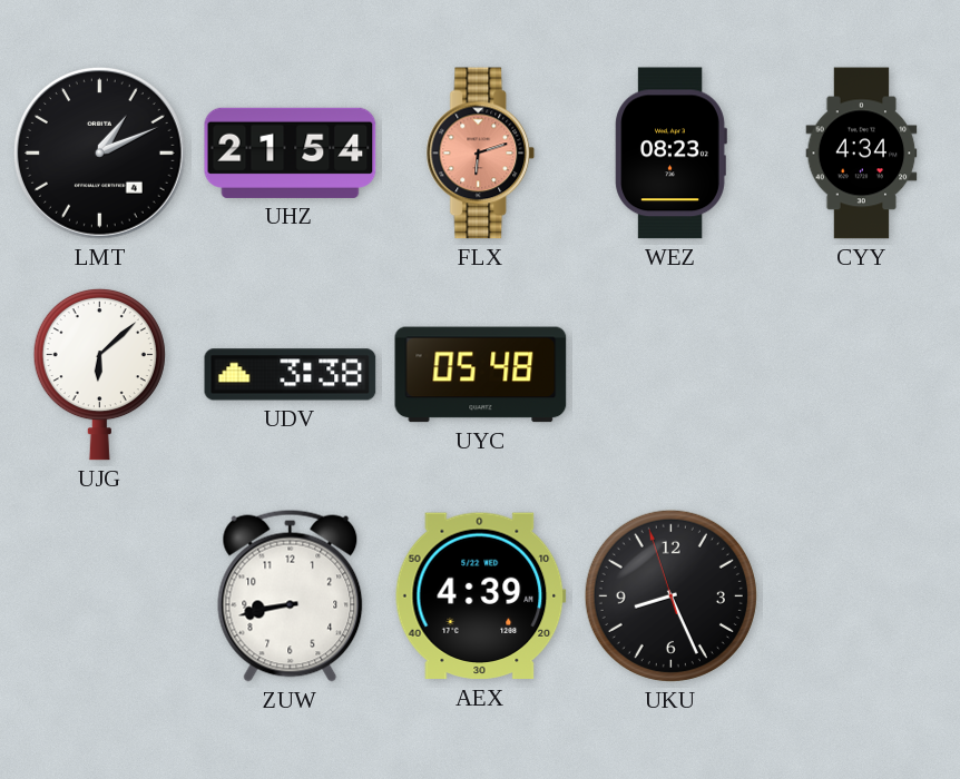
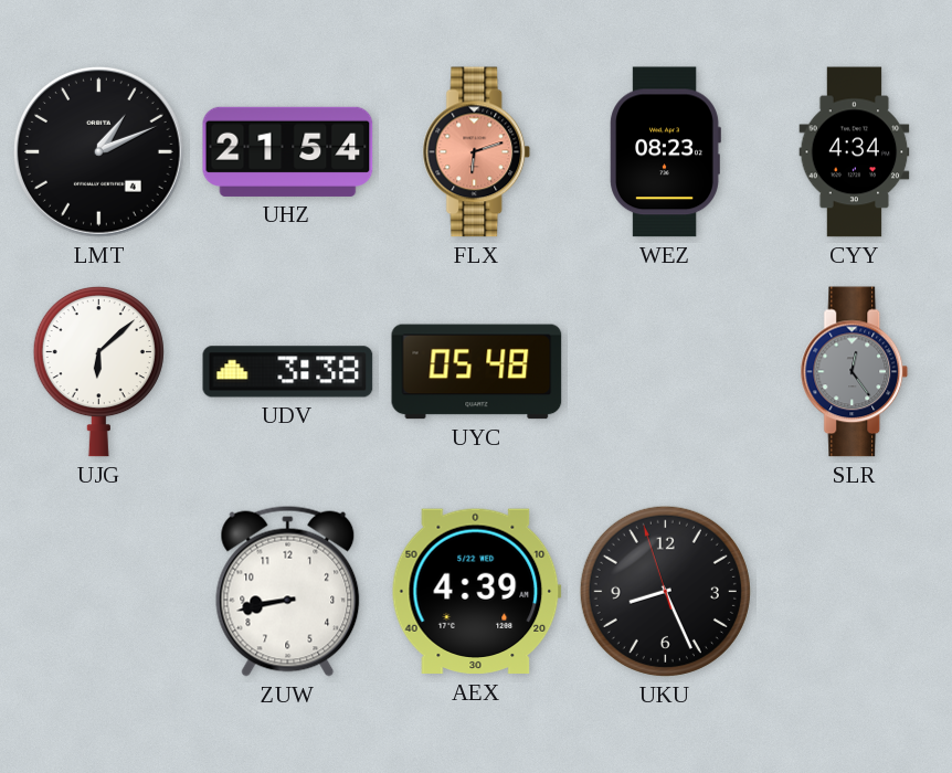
SLR: none -> 12:24 (855, 372)
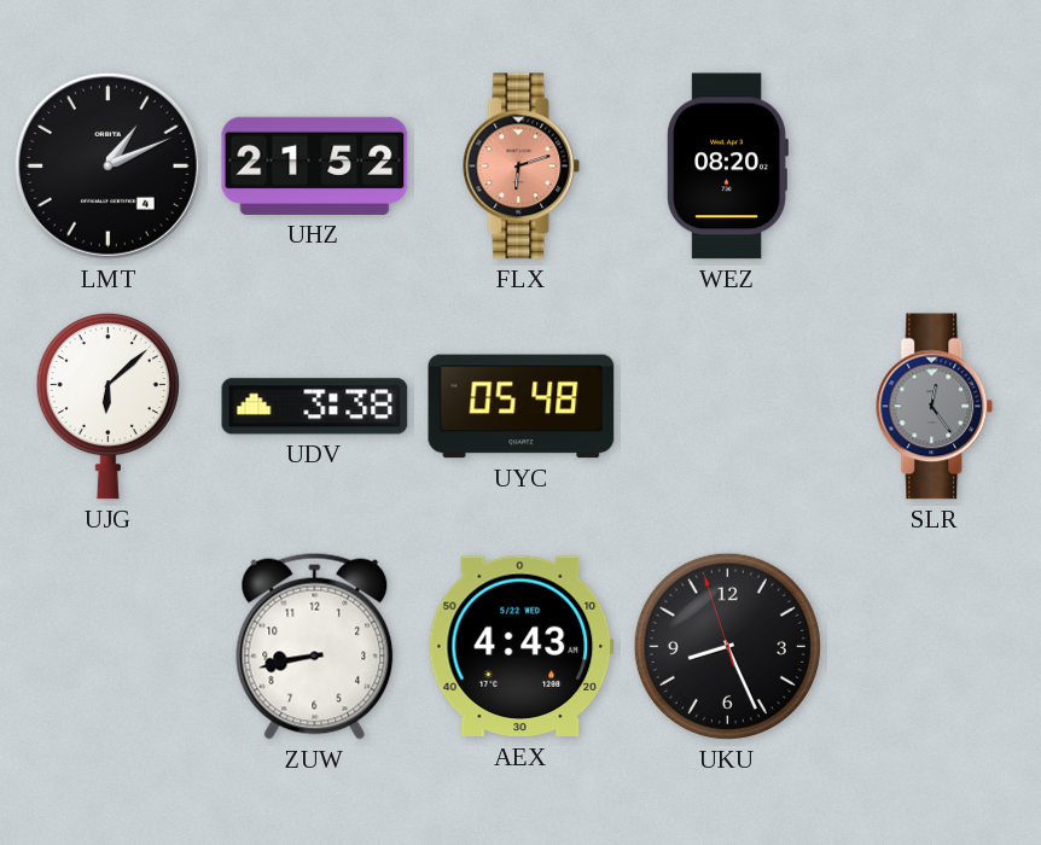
UHZ: 21:54 -> 21:52 (315, 165)
WEZ: 08:23 -> 08:20 (727, 167)
CYY: 4:34 -> none (855, 152)
AEX: 4:39 -> 4:43 (520, 647)
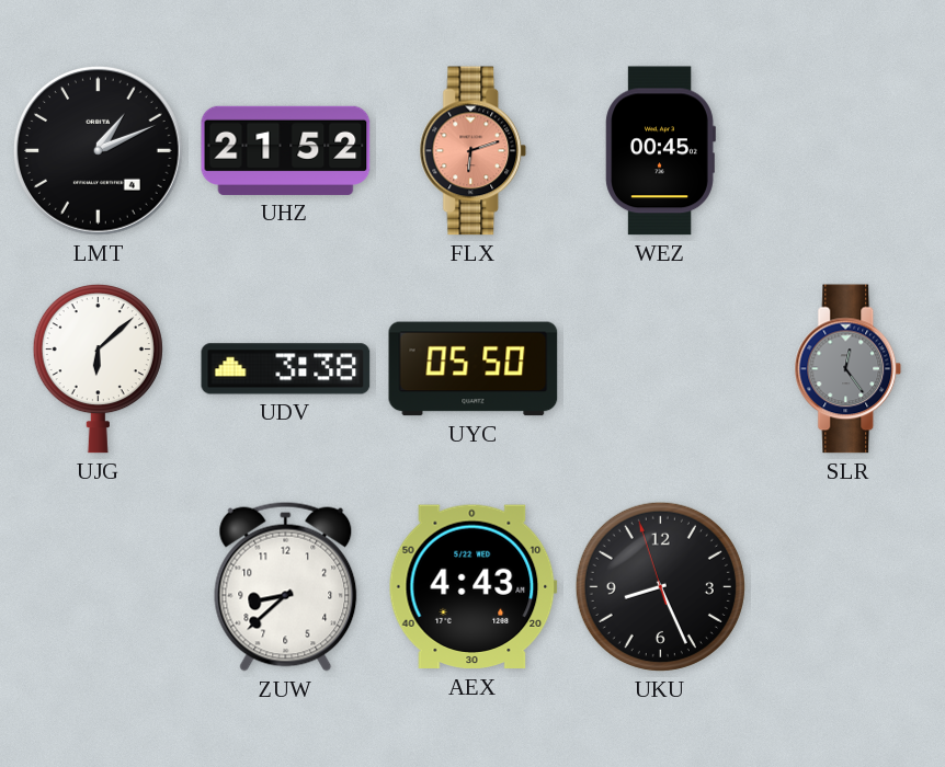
WEZ: 08:20 -> 00:45 (660, 151)
UYC: 05:48 -> 05:50 (474, 369)
ZUW: 8:43 -> 8:38 (286, 586)
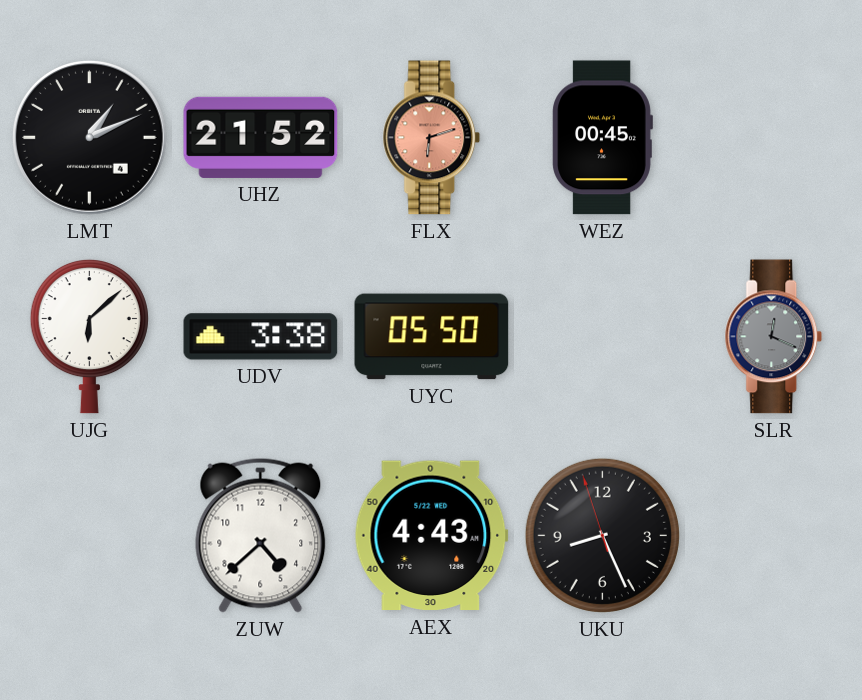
SLR: 12:24 -> 12:19 (774, 337)
ZUW: 8:38 -> 4:38 (261, 535)
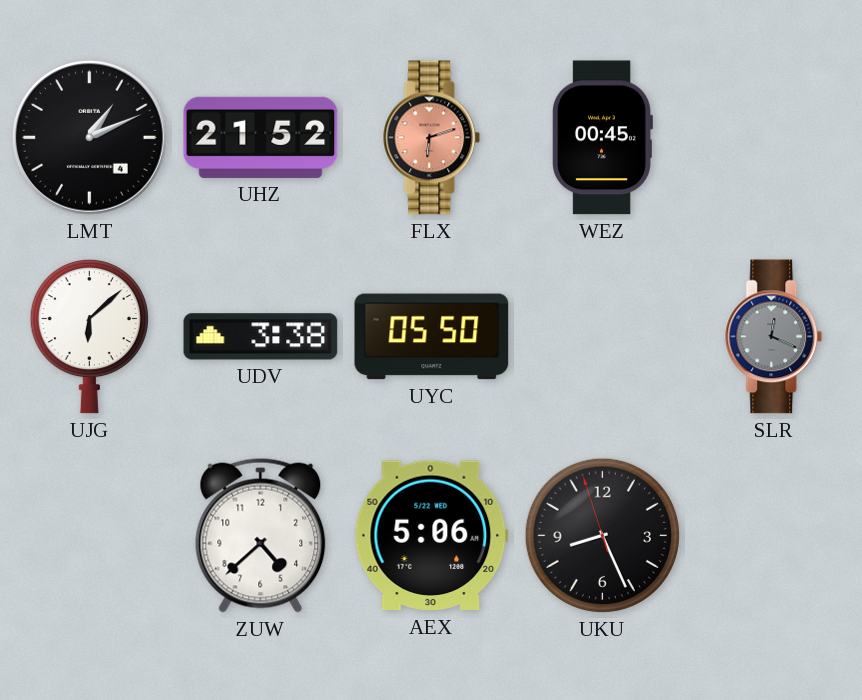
AEX: 4:43 -> 5:06 (431, 536)
